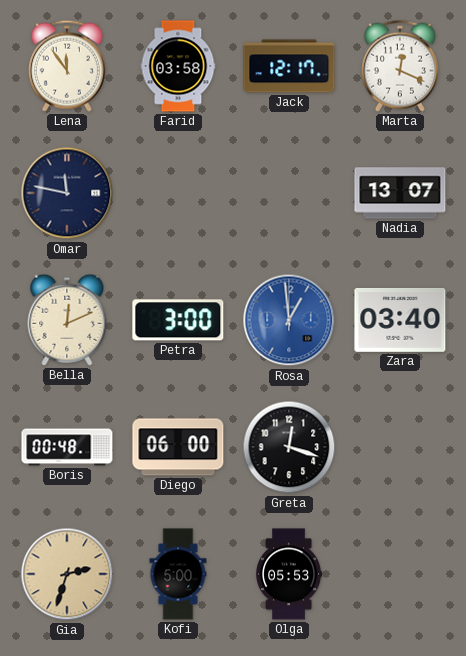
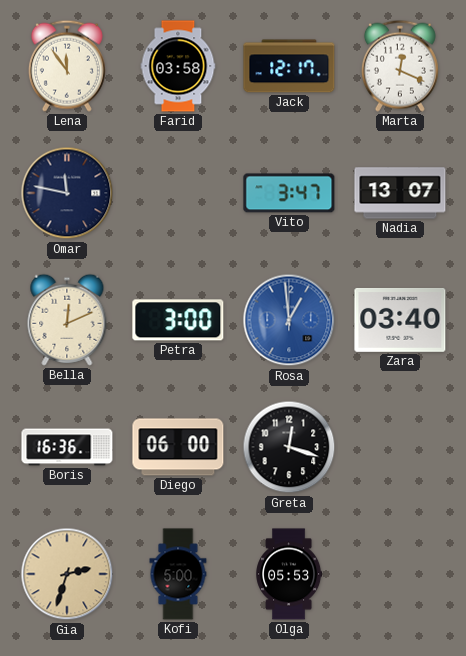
Vito: none -> 3:47 (289, 193)
Boris: 00:48 -> 16:36 (67, 447)
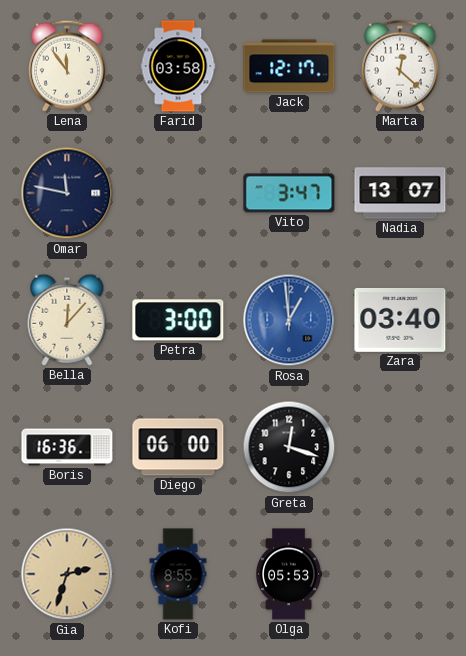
Marta: 12:19 -> 12:22 (400, 66)
Bella: 12:11 -> 12:07 (67, 320)
Kofi: 5:00 -> 8:55 (178, 574)
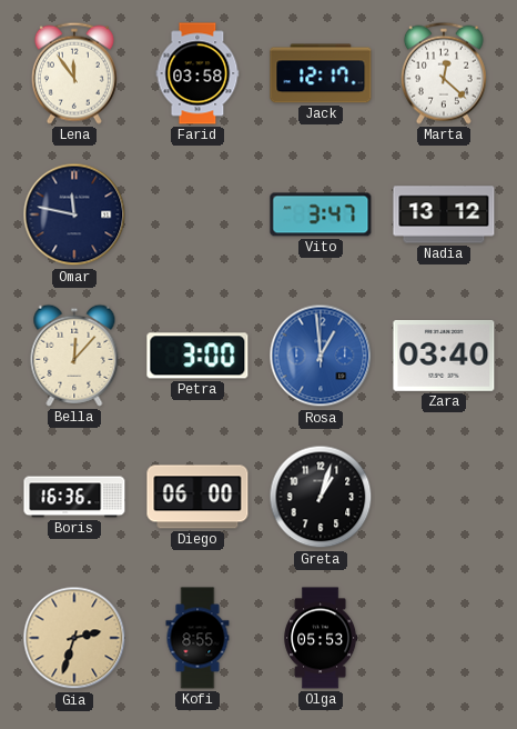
Nadia: 13:07 -> 13:12 (444, 214)
Greta: 12:18 -> 1:03 (321, 497)
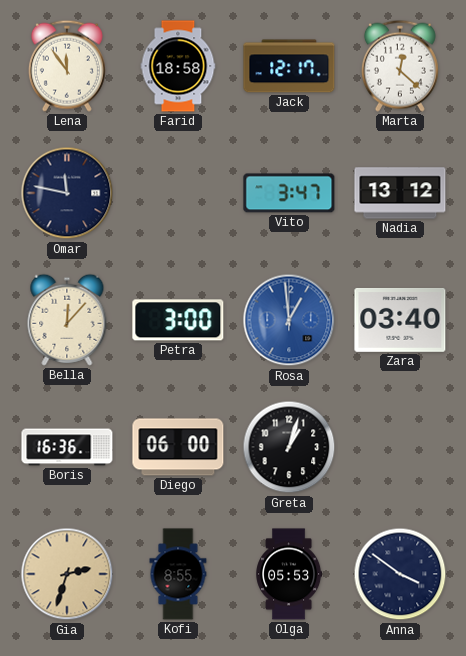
Farid: 03:58 -> 18:58 (178, 66)
Anna: none -> 3:51 (400, 574)
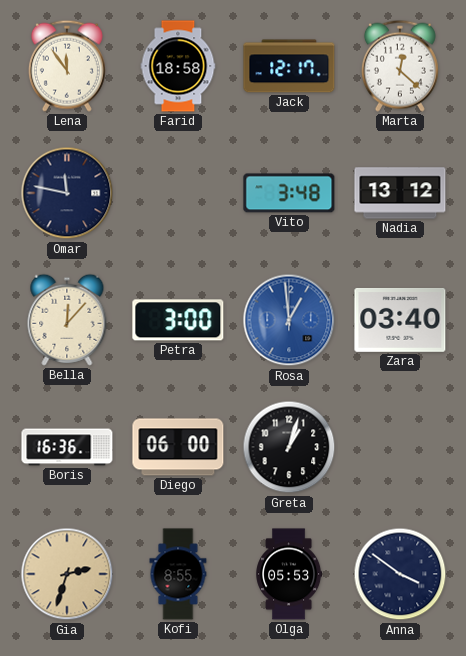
Vito: 3:47 -> 3:48 (289, 193)
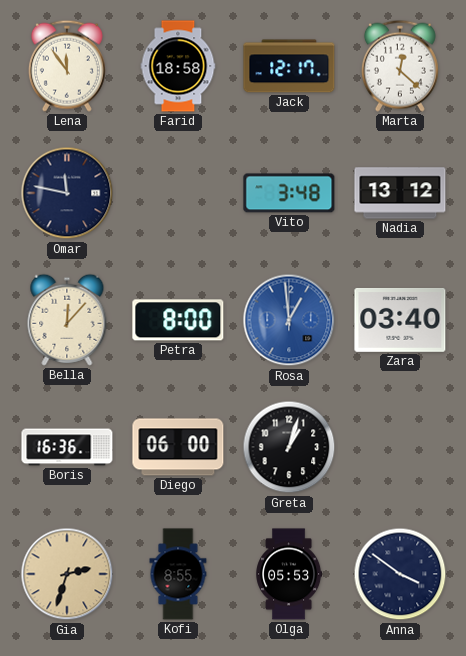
Petra: 3:00 -> 8:00 (178, 320)
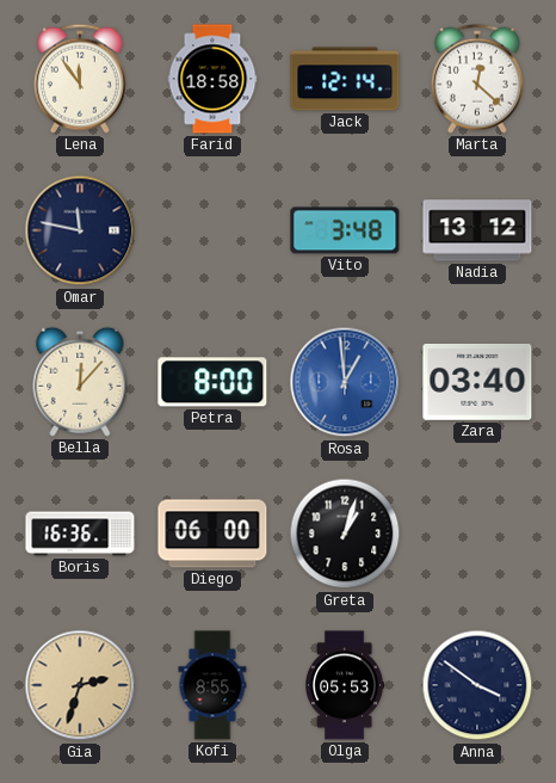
Jack: 12:17 -> 12:14 (345, 79)
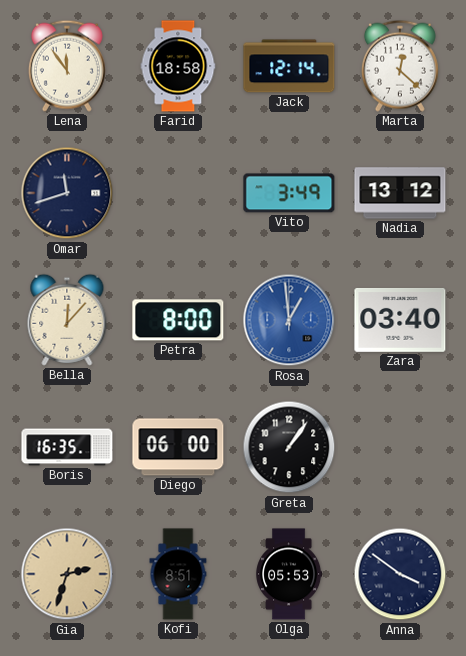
Omar: 11:47 -> 11:42 (67, 193)
Vito: 3:48 -> 3:49 (289, 193)
Boris: 16:36 -> 16:35 (67, 447)
Greta: 1:03 -> 1:06 (289, 447)
Kofi: 8:55 -> 8:51 (178, 574)
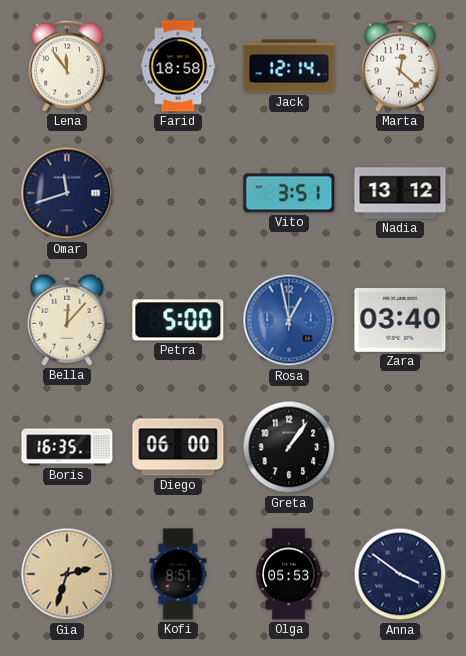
Vito: 3:49 -> 3:51 (289, 193)
Petra: 8:00 -> 5:00 (178, 320)
Rosa: 12:59 -> 12:58 (289, 320)
